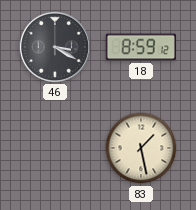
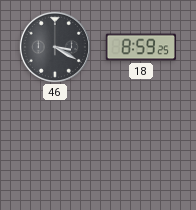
18: 8:59:12 -> 8:59:25 (140, 47)
83: 1:28 -> none (141, 148)
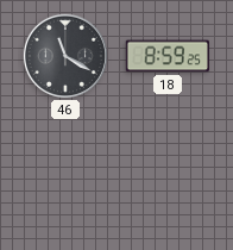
46: 3:20 -> 11:20 (64, 55)
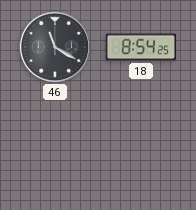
18: 8:59 -> 8:54 (140, 47)
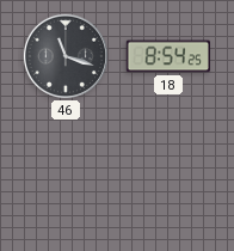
46: 11:20 -> 11:18 (64, 55)
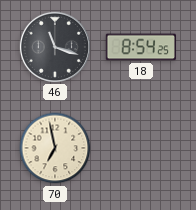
70: none -> 6:58 (55, 148)
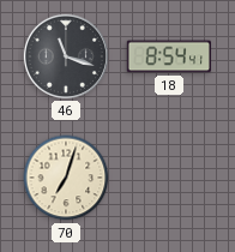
18: 8:54:25 -> 8:54:41 (168, 56)
70: 6:58 -> 7:03 (66, 178)
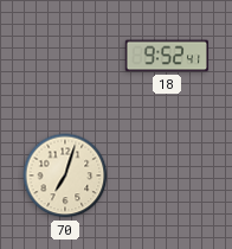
46: 11:18 -> none (65, 55)
18: 8:54 -> 9:52 (166, 56)
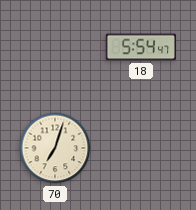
18: 9:52 -> 5:54 (140, 47)
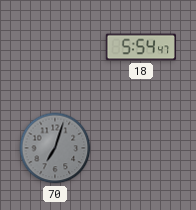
70 dial: cream -> grey (55, 148)
